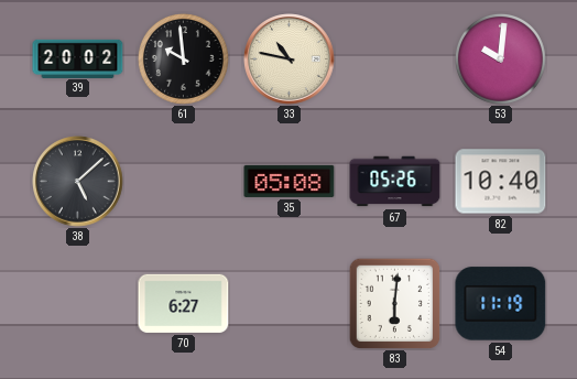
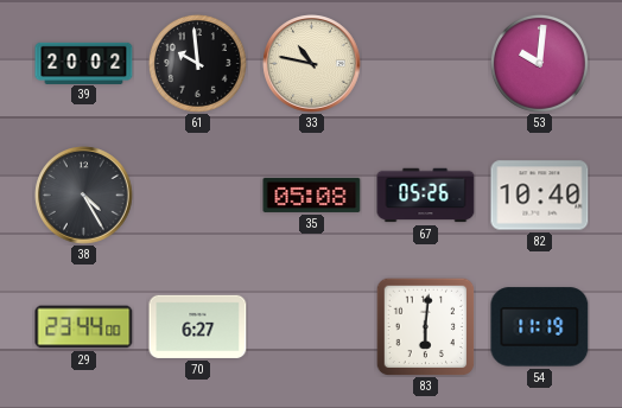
38: 5:08 -> 4:25 (84, 196)
29: none -> 23:44 (84, 327)
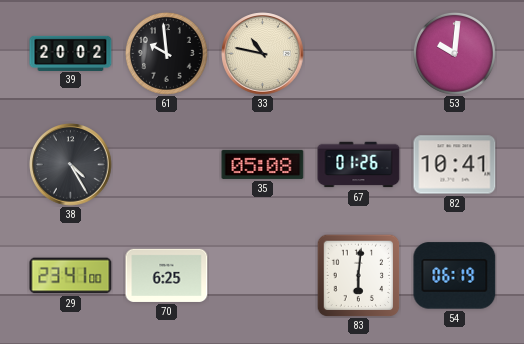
67: 05:26 -> 01:26 (359, 165)
82: 10:40 -> 10:41 (455, 165)
29: 23:44 -> 23:41 (71, 276)
70: 6:27 -> 6:25 (167, 275)
54: 11:19 -> 06:19 (455, 276)
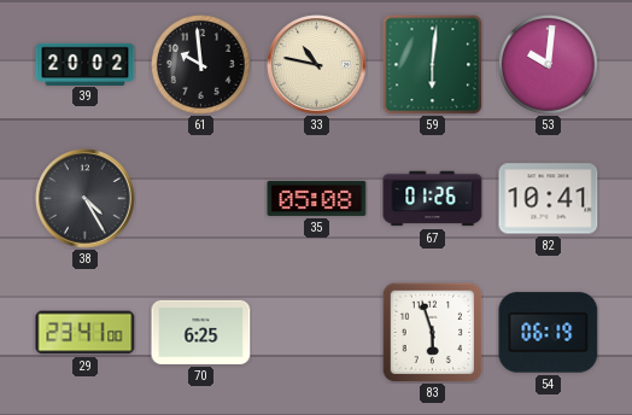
59: none -> 6:01 (432, 64)
83: 6:01 -> 5:57 (432, 332)
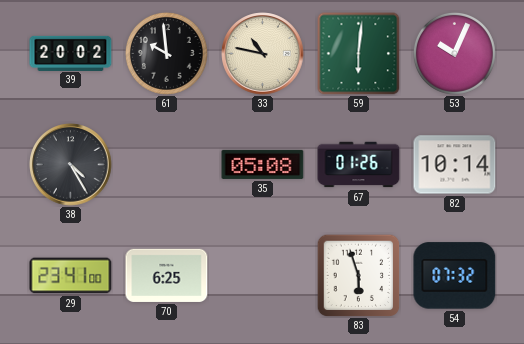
53: 10:01 -> 10:04 (454, 53)
82: 10:41 -> 10:14 (455, 165)
54: 06:19 -> 07:32 (455, 276)
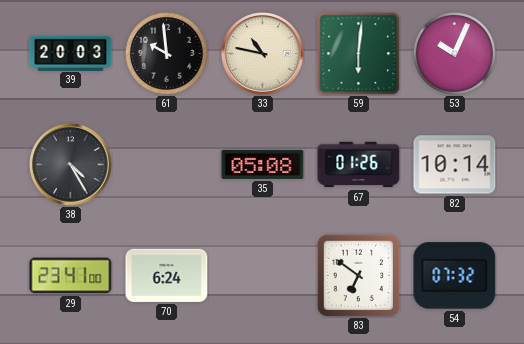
39: 20:02 -> 20:03 (71, 53)
70: 6:25 -> 6:24 (167, 275)
83: 5:57 -> 6:51 (358, 275)
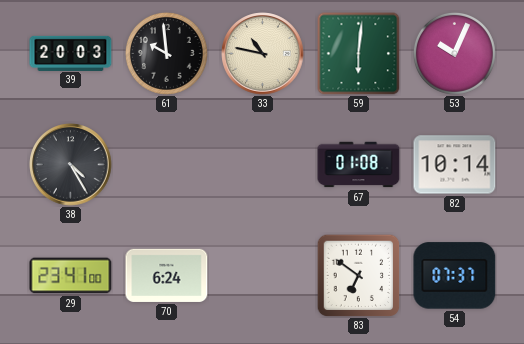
35: 05:08 -> none (263, 164)
67: 01:26 -> 01:08 (359, 165)
54: 07:32 -> 07:37 (455, 276)
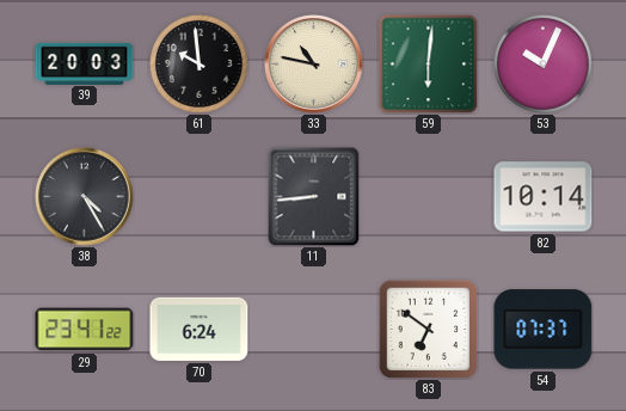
11: none -> 8:44 (314, 196)
67: 01:08 -> none (359, 165)
29: 23:41:00 -> 23:41:22 (85, 330)
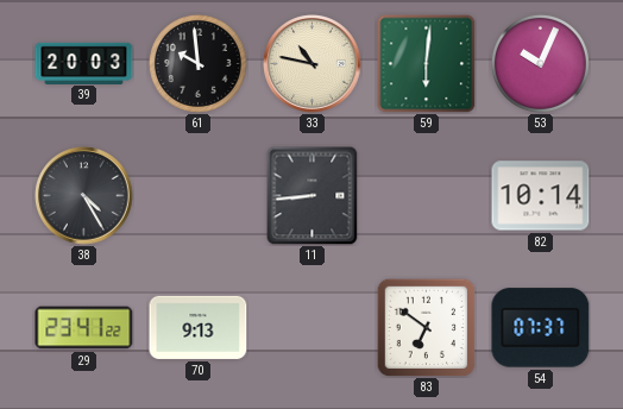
70: 6:24 -> 9:13 (199, 327)
